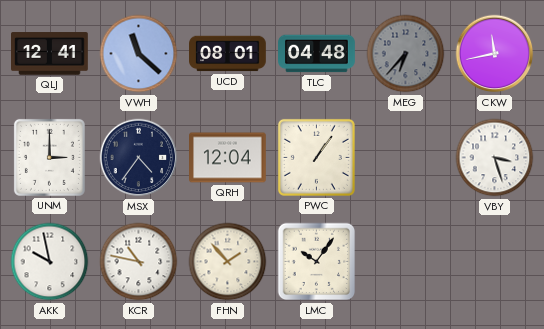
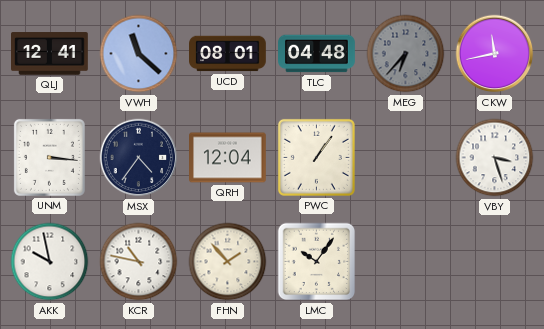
UNM: 3:00 -> 3:16 (49, 157)
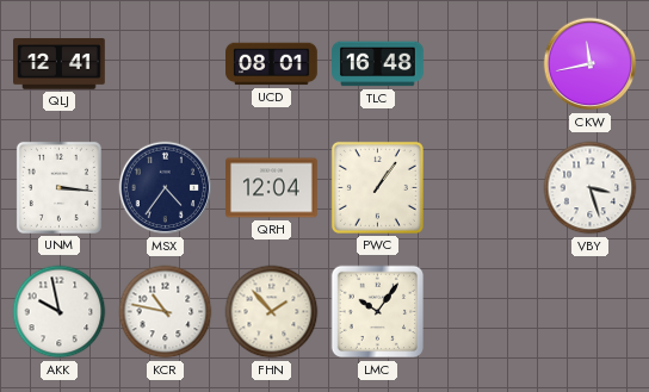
VWH: 11:22 -> none (139, 54)
TLC: 04:48 -> 16:48 (378, 64)
MEG: 6:37 -> none (406, 54)
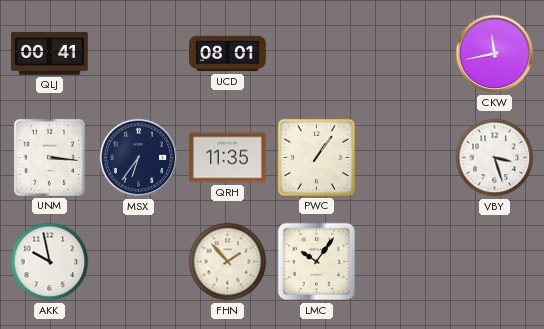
QLJ: 12:41 -> 00:41 (50, 54)
TLC: 16:48 -> none (378, 64)
MSX: 4:36 -> 6:36 (139, 158)
QRH: 12:04 -> 11:35 (228, 158)
KCR: 10:47 -> none (166, 312)
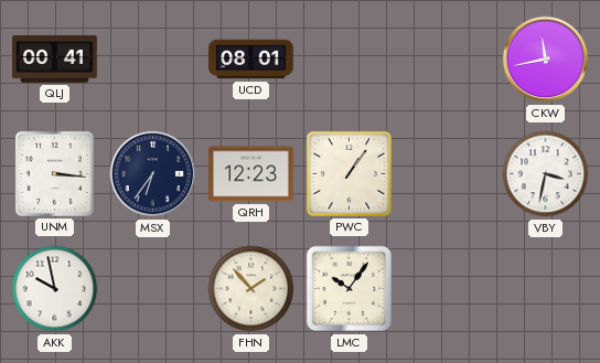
QRH: 11:35 -> 12:23 (251, 174)
VBY: 3:27 -> 3:32 (546, 174)
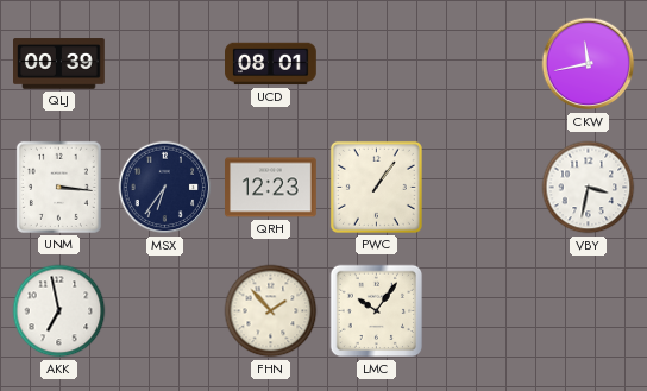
QLJ: 00:41 -> 00:39 (59, 64)
AKK: 9:58 -> 6:58 (59, 311)
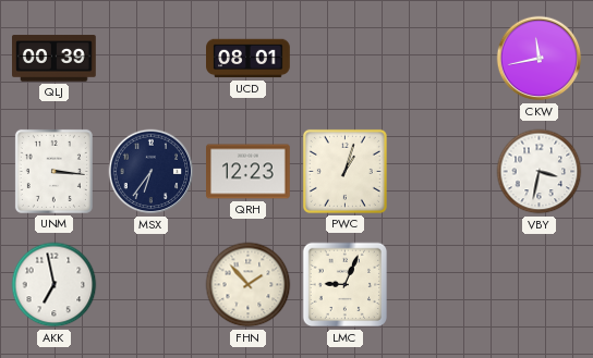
PWC: 1:06 -> 1:03 (344, 171)
LMC: 10:06 -> 9:04 (346, 285)
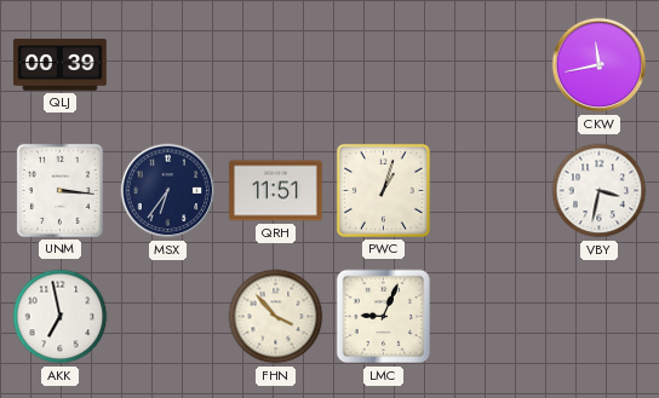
UCD: 08:01 -> none (249, 59)
QRH: 12:23 -> 11:51 (276, 191)
FHN: 1:53 -> 3:53 (276, 317)
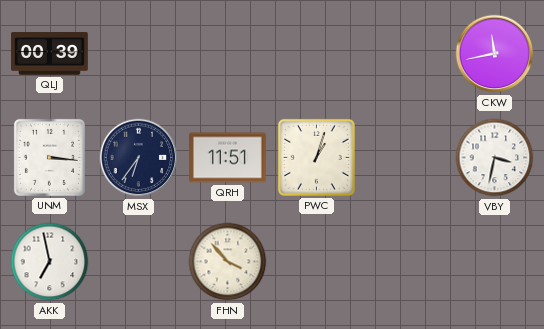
LMC: 9:04 -> none (384, 317)
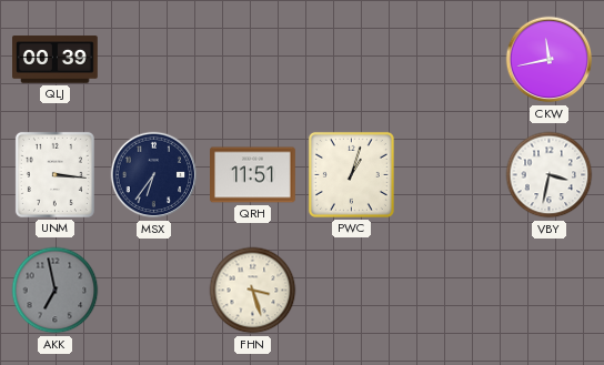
AKK dial: white -> grey (56, 291)
FHN: 3:53 -> 3:27 (253, 291)
